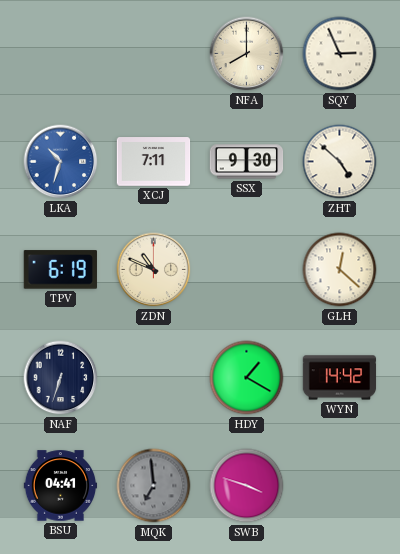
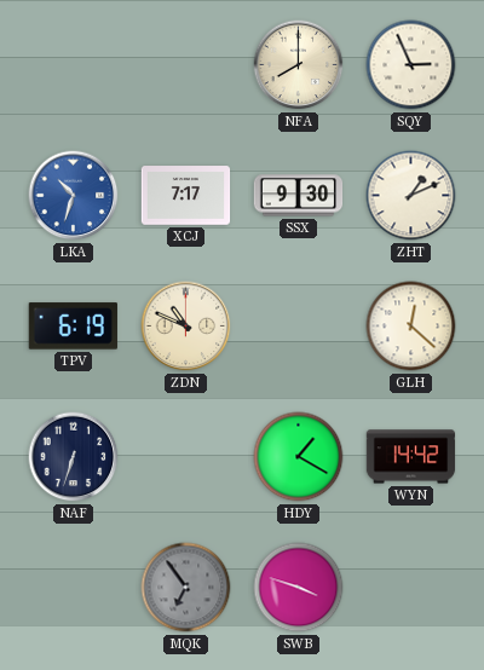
XCJ: 7:11 -> 7:17 (186, 196)
ZHT: 4:52 -> 1:11 (411, 196)
BSU: 04:41 -> none (61, 486)
MQK: 6:59 -> 6:54 (186, 588)
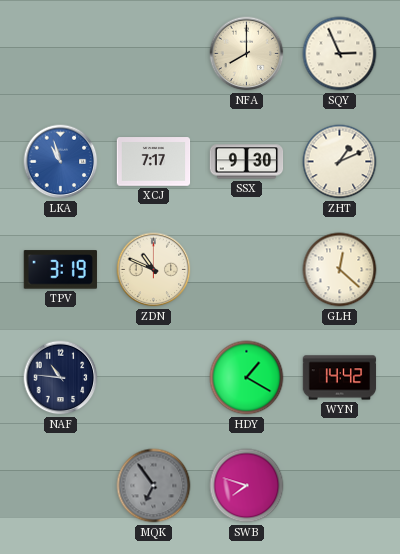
LKA: 10:33 -> 10:57 (61, 162)
TPV: 6:19 -> 3:19 (60, 270)
NAF: 6:33 -> 10:46 (61, 378)
SWB: 3:48 -> 7:48 (247, 486)
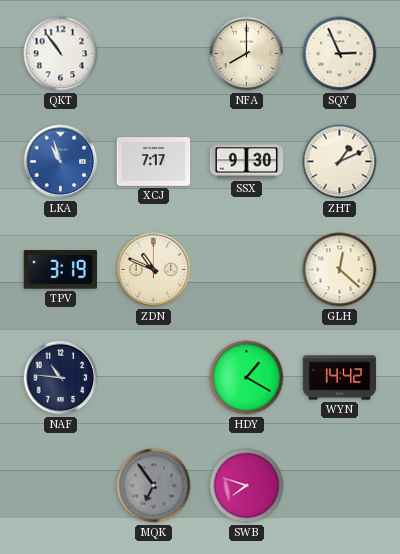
QKT: none -> 10:54 (61, 54)
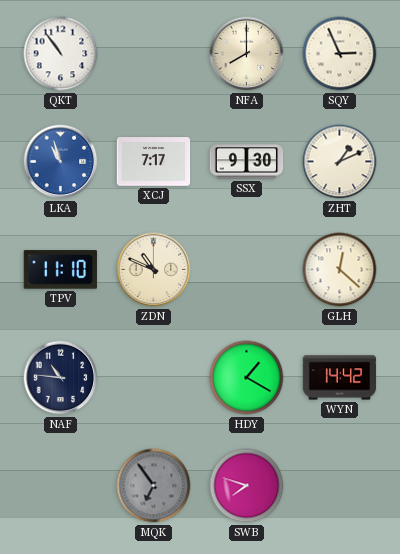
TPV: 3:19 -> 11:10 (60, 270)
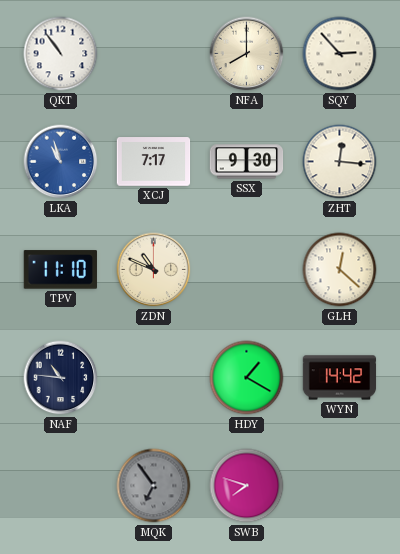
SQY: 2:56 -> 2:53 (340, 54)
ZHT: 1:11 -> 12:16 (340, 162)
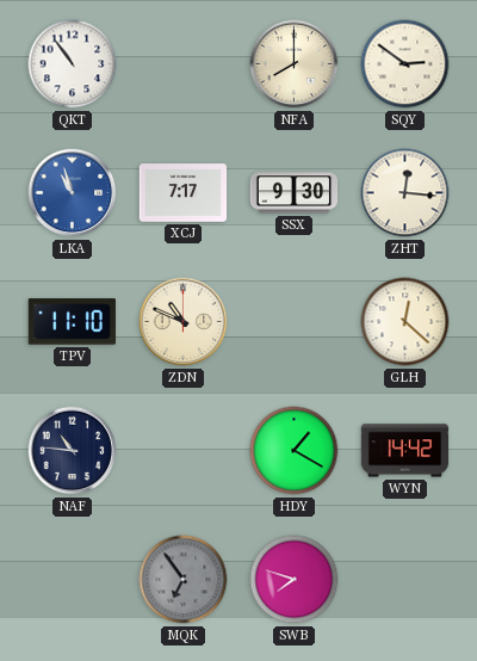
SQY: 2:53 -> 2:51 (405, 64)
